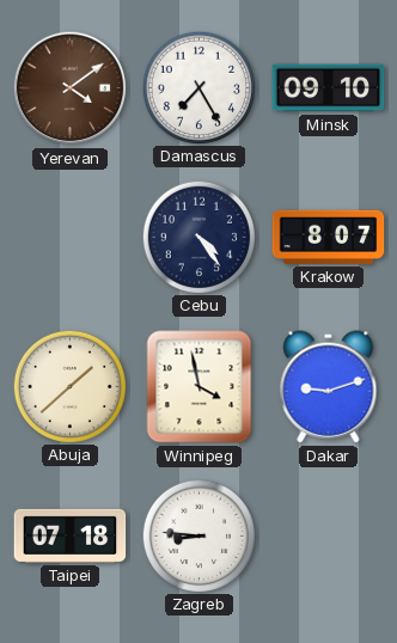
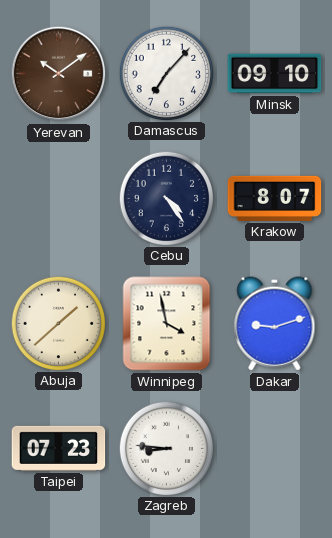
Yerevan: 4:09 -> 10:09 (59, 74)
Damascus: 7:25 -> 7:07 (166, 73)
Taipei: 07:18 -> 07:23 (59, 448)
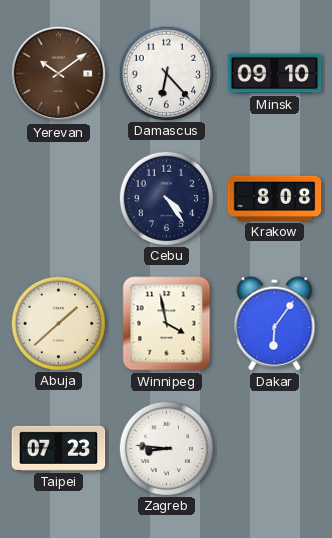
Damascus: 7:07 -> 6:23 (166, 73)
Krakow: 8:07 -> 8:08 (275, 198)
Dakar: 9:12 -> 6:06 (275, 324)
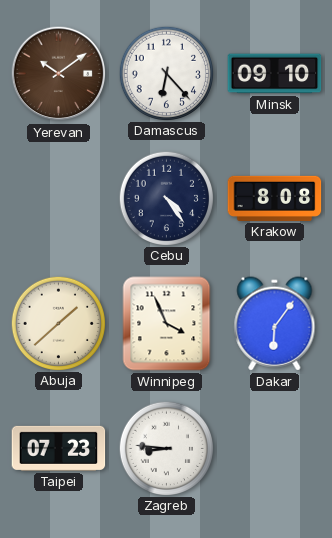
Winnipeg: 3:58 -> 3:56 (167, 324)
